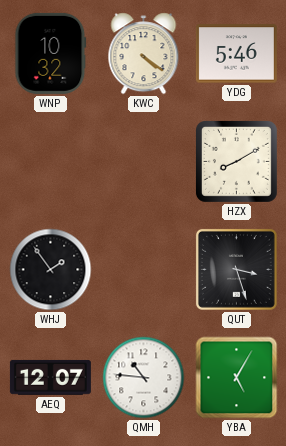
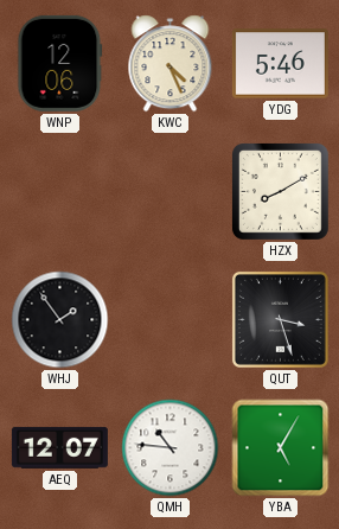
WNP: 10:32 -> 12:06 (60, 63)
KWC: 4:21 -> 4:26 (171, 64)
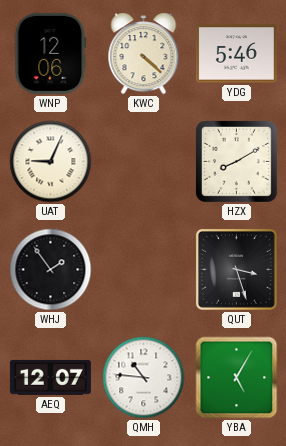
KWC: 4:26 -> 4:22 (144, 54)
UAT: none -> 9:04 (51, 162)
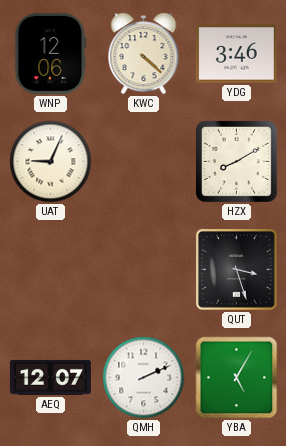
YDG: 5:46 -> 3:46 (236, 54)
WHJ: 1:54 -> none (51, 270)
QMH: 10:46 -> 2:11 (144, 378)
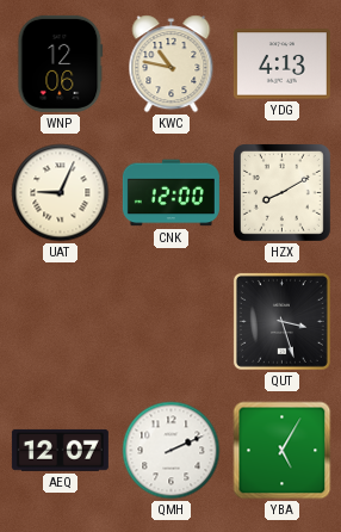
KWC: 4:22 -> 10:47 (172, 64)
YDG: 3:46 -> 4:13 (281, 64)
CNK: none -> 12:00 (170, 193)
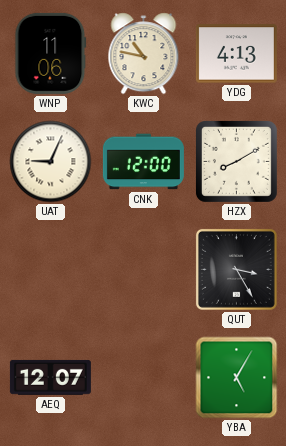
WNP: 12:06 -> 11:06 (51, 53)
QUT: 3:27 -> 3:25 (236, 269)
QMH: 2:11 -> none (172, 451)
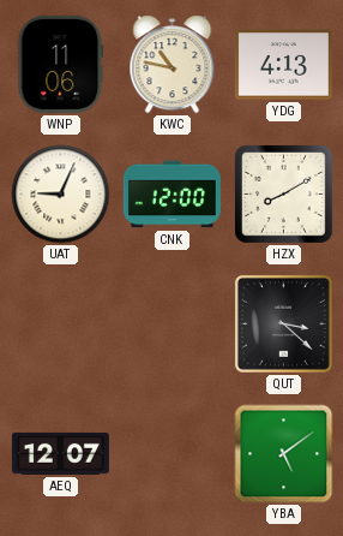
QUT: 3:25 -> 3:22 (283, 323)
YBA: 5:05 -> 5:09 (284, 454)
